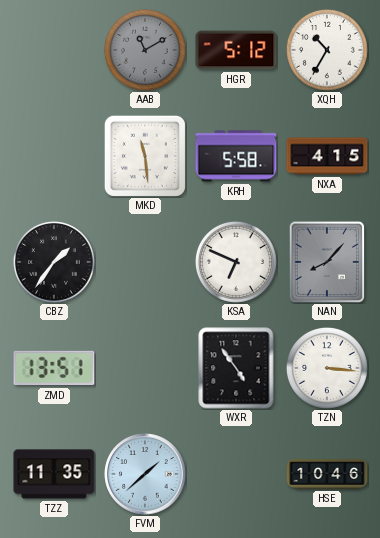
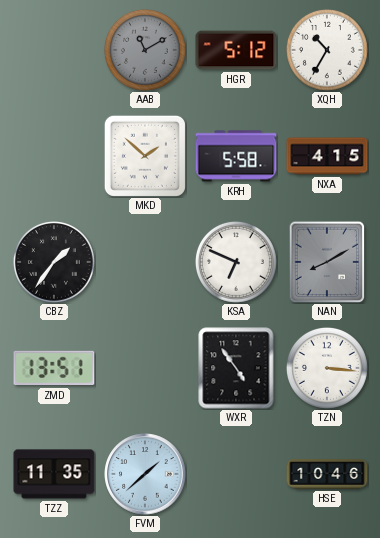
MKD: 11:29 -> 1:52 (145, 156)
NAN: 8:07 -> 8:10 (327, 262)
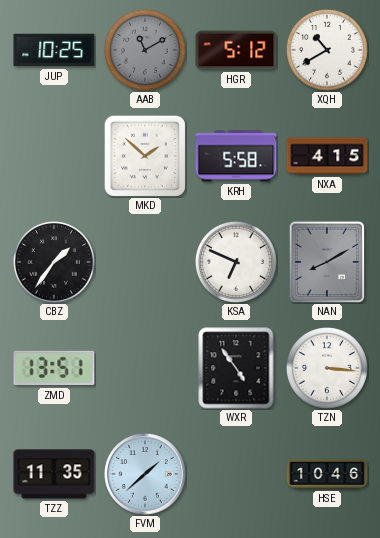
JUP: none -> 10:25 (54, 50)
XQH: 10:35 -> 10:40 (327, 50)
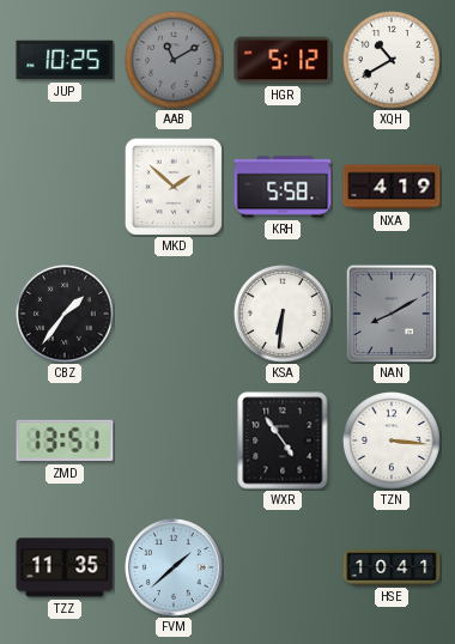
NXA: 4:15 -> 4:19 (392, 187)
KSA: 6:49 -> 6:31 (283, 314)
HSE: 10:46 -> 10:41 (392, 567)
